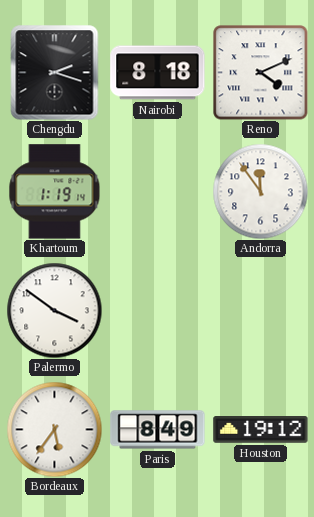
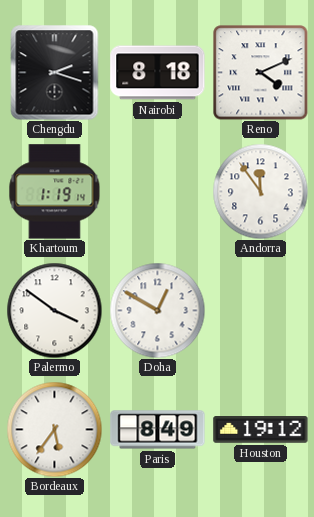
Doha: none -> 12:50 (157, 310)
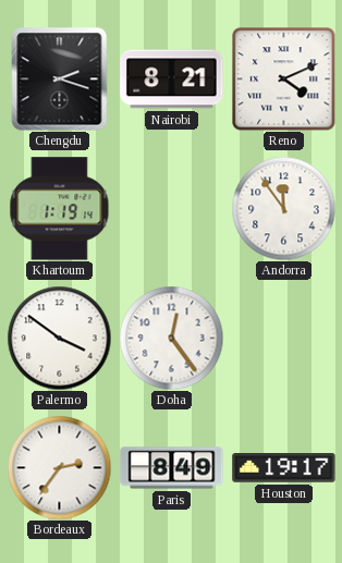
Nairobi: 8:18 -> 8:21 (172, 79)
Doha: 12:50 -> 12:24 (171, 338)
Bordeaux: 5:36 -> 2:36 (59, 467)
Houston: 19:12 -> 19:17 (284, 468)
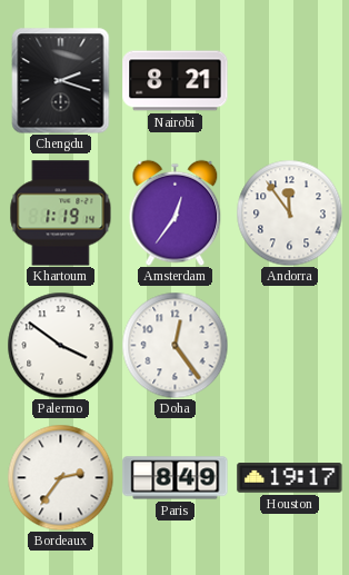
Reno: 4:11 -> none (283, 78)
Amsterdam: none -> 12:36 (176, 212)
